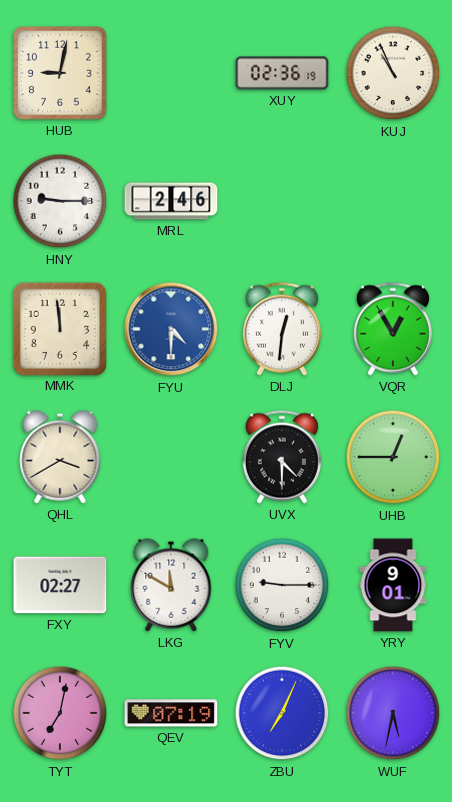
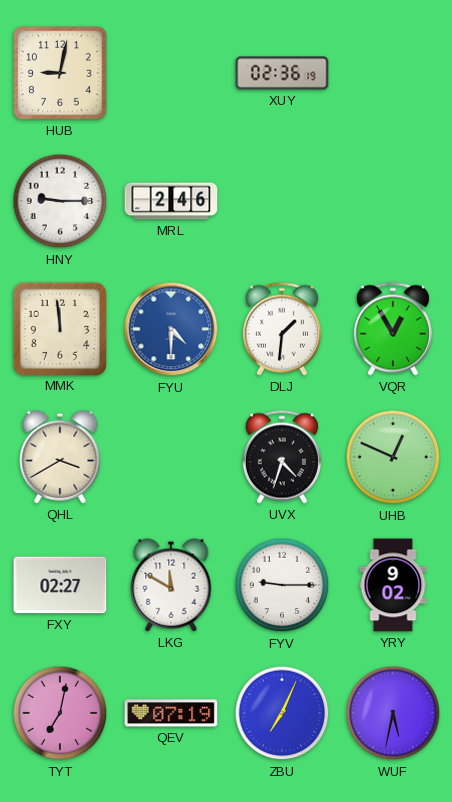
KUJ: 10:56 -> none (393, 73)
DLJ: 12:31 -> 1:31 (282, 329)
UVX: 4:30 -> 4:33 (282, 457)
UHB: 12:45 -> 12:49 (393, 457)
YRY: 9:01 -> 9:02 (393, 585)
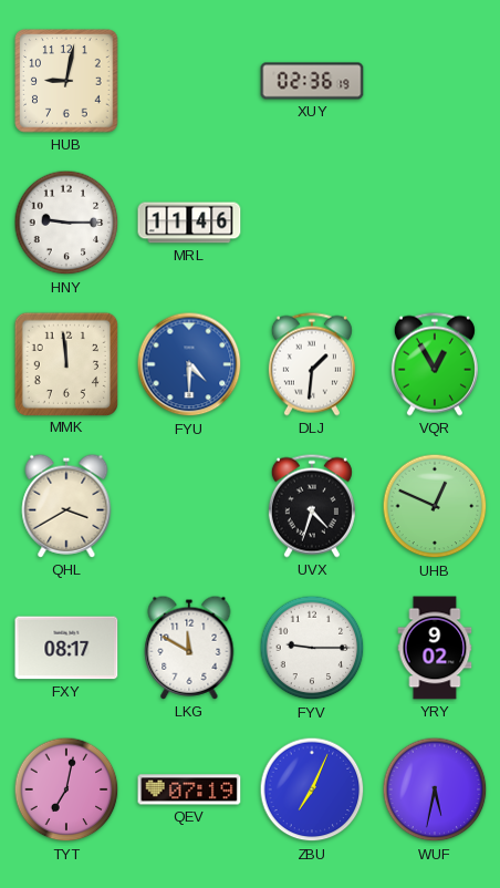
MRL: 2:46 -> 11:46 (189, 223)
FXY: 02:27 -> 08:17 (66, 648)
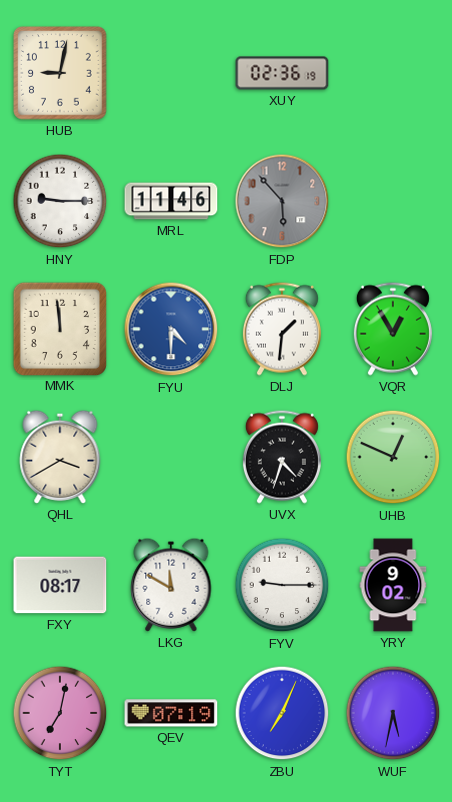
FDP: none -> 5:53 (282, 201)
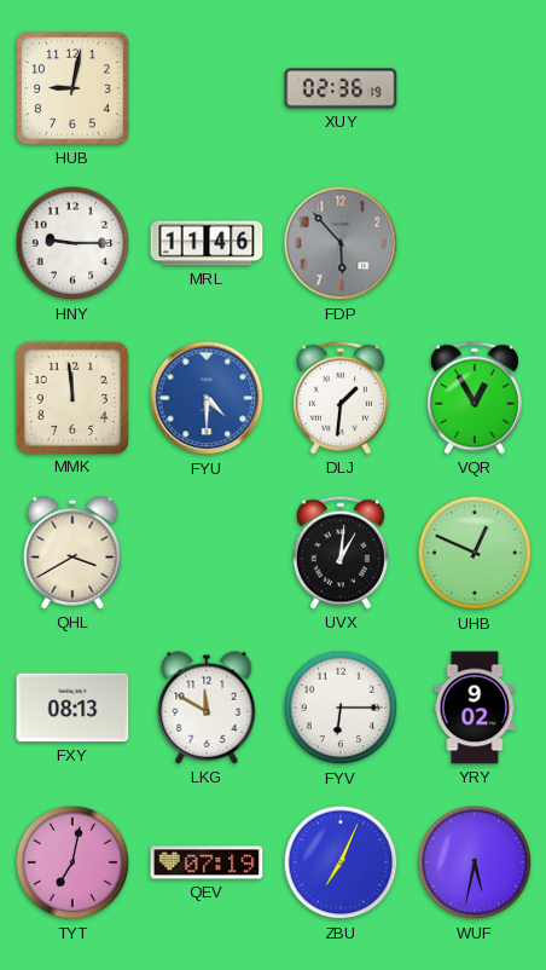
UVX: 4:33 -> 1:01 (341, 553)
FXY: 08:17 -> 08:13 (72, 708)
FYV: 9:15 -> 6:15 (341, 708)
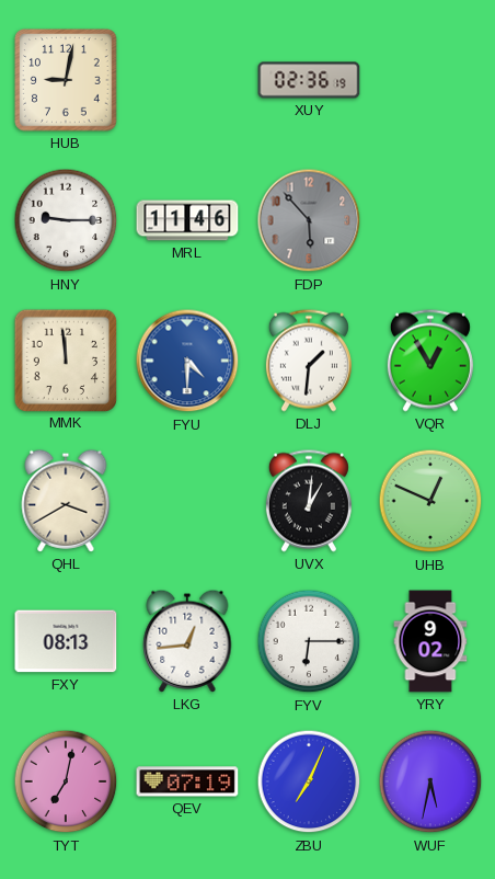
LKG: 11:50 -> 12:44 (187, 641)
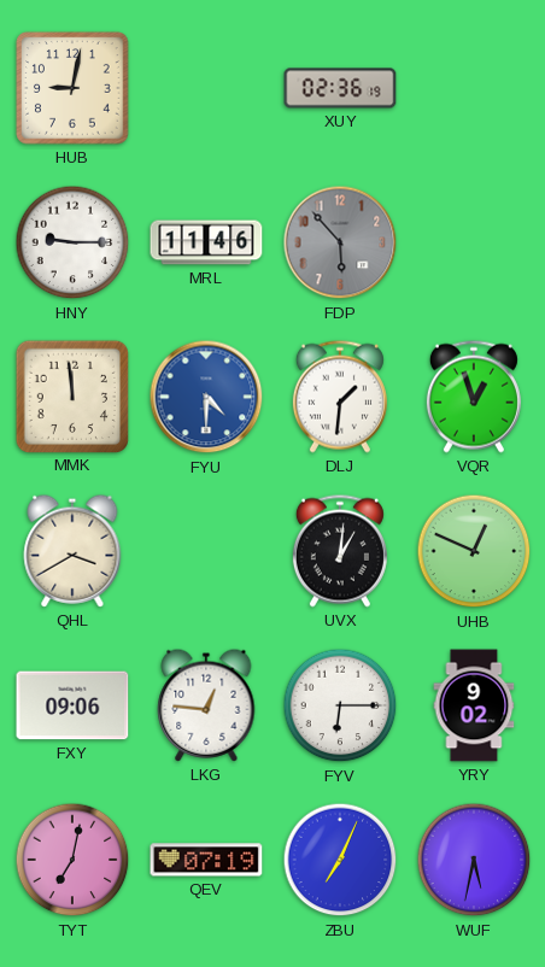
VQR: 12:55 -> 12:57 (474, 397)
FXY: 08:13 -> 09:06 (72, 705)
LKG: 12:44 -> 12:46 (206, 705)
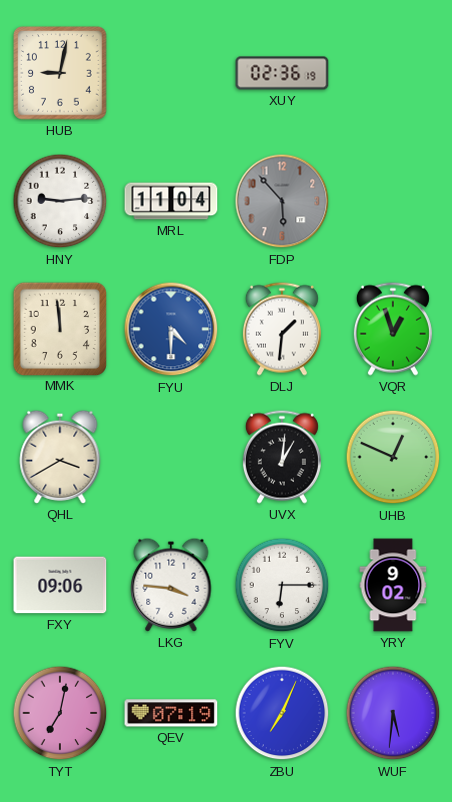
HNY: 9:15 -> 9:14 (60, 201)
MRL: 11:46 -> 11:04 (171, 201)
LKG: 12:46 -> 3:46 (171, 585)
WUF: 5:32 -> 5:31 (393, 713)
